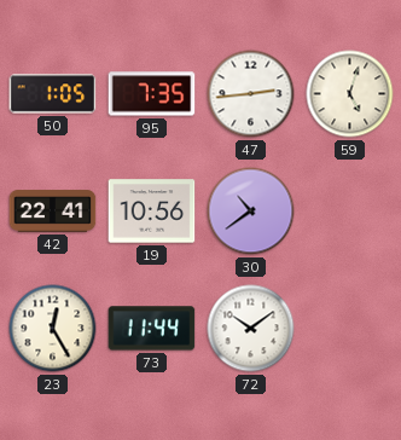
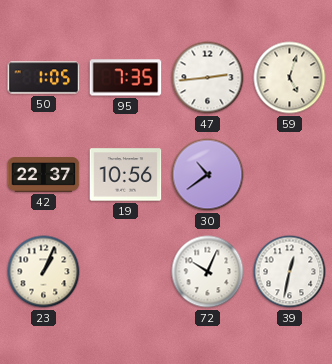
42: 22:41 -> 22:37 (44, 175)
23: 12:25 -> 1:04 (44, 272)
73: 11:44 -> none (152, 329)
72: 10:09 -> 10:04 (208, 272)
39: none -> 12:32 (290, 272)
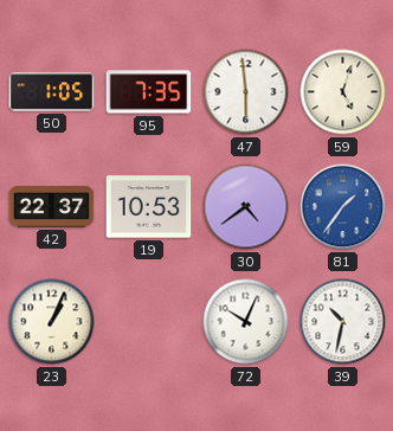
47: 2:44 -> 5:59 (246, 92)
19: 10:56 -> 10:53 (149, 207)
30: 10:39 -> 4:39 (246, 207)
81: none -> 1:36 (343, 207)
39: 12:32 -> 10:32 (343, 322)
